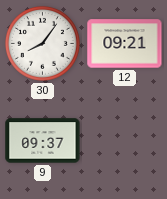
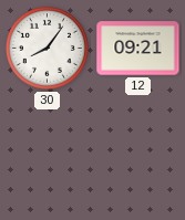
9: 09:37 -> none (43, 141)
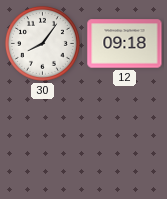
12: 09:21 -> 09:18 (125, 44)
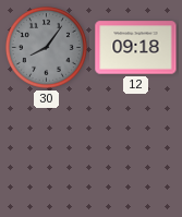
30 dial: white -> grey (46, 47)
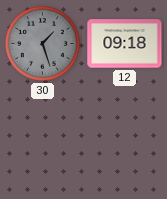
30: 8:06 -> 1:27 (42, 43)
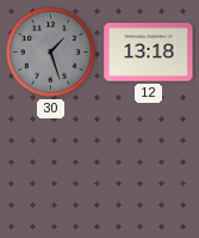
12: 09:18 -> 13:18 (149, 53)
